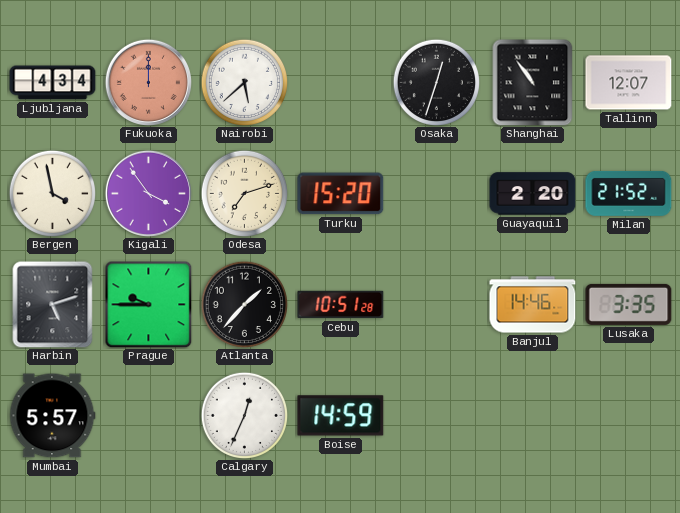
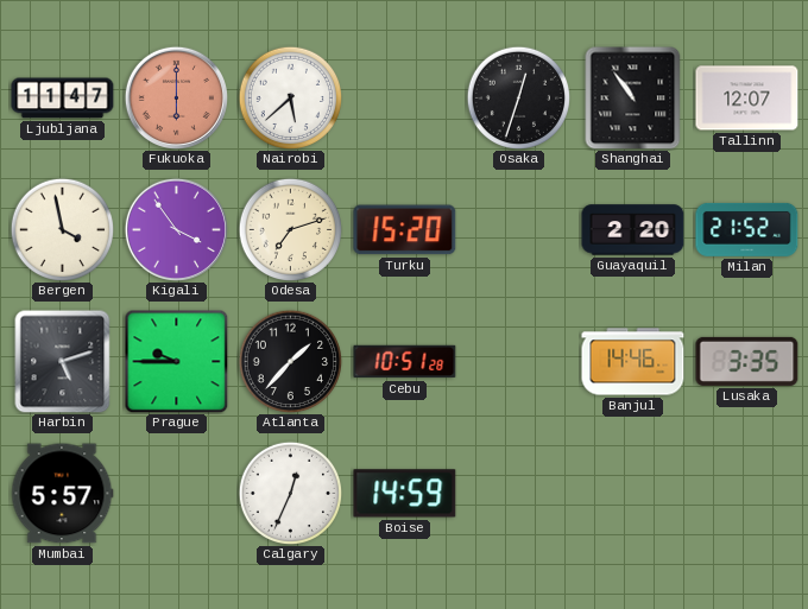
Ljubljana: 4:34 -> 11:47 (63, 99)
Fukuoka: 12:00 -> 6:00 (176, 97)
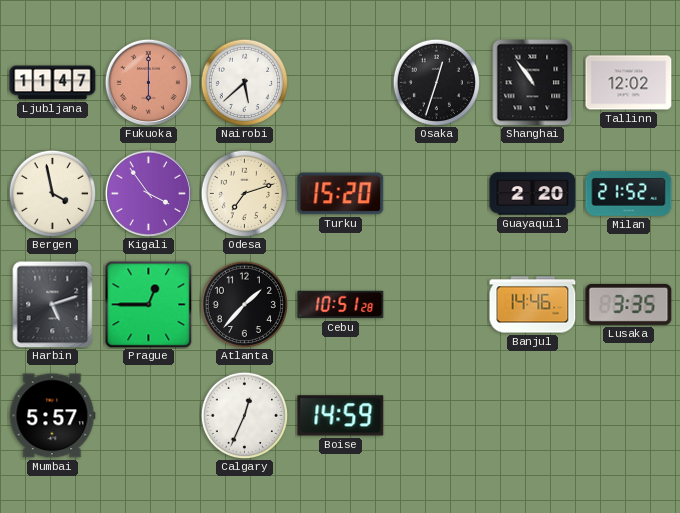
Tallinn: 12:07 -> 12:02 (629, 83)
Prague: 9:45 -> 12:45 (148, 304)
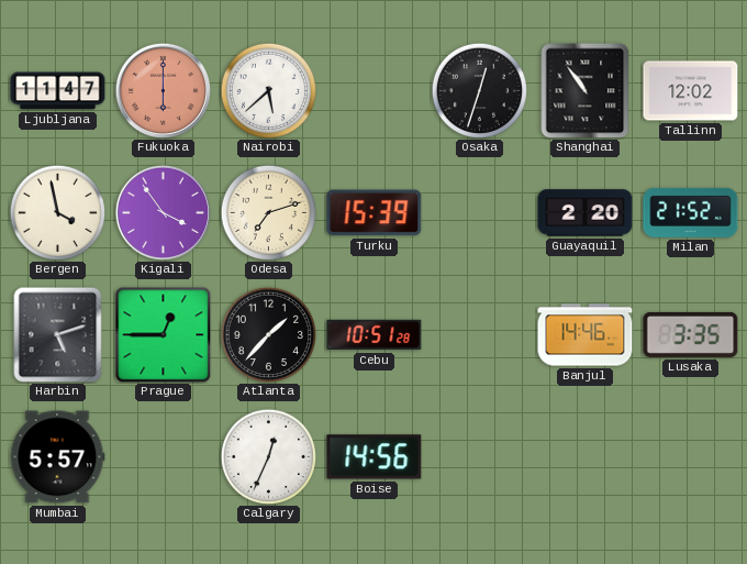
Turku: 15:20 -> 15:39 (375, 213)
Boise: 14:59 -> 14:56 (375, 457)
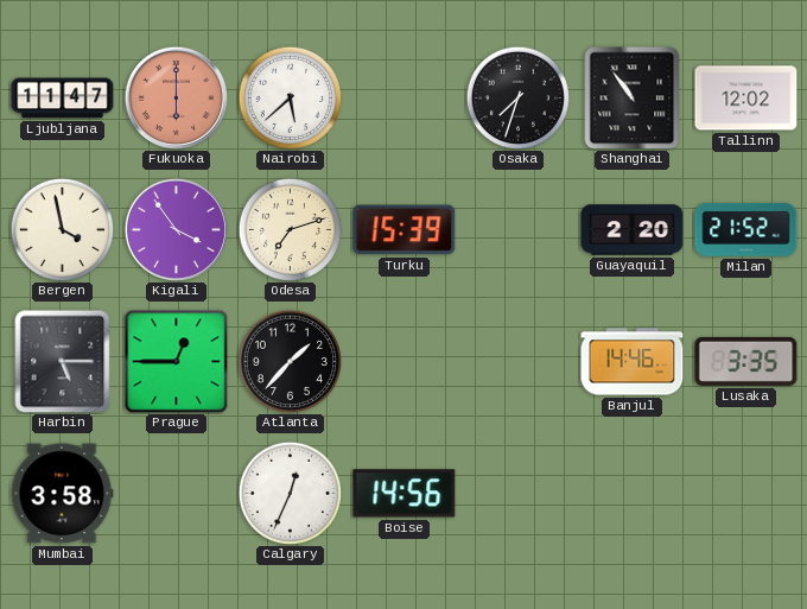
Osaka: 12:33 -> 7:33 (517, 97)
Harbin: 5:12 -> 5:15 (63, 361)
Cebu: 10:51 -> none (375, 335)
Mumbai: 5:57 -> 3:58 (62, 494)
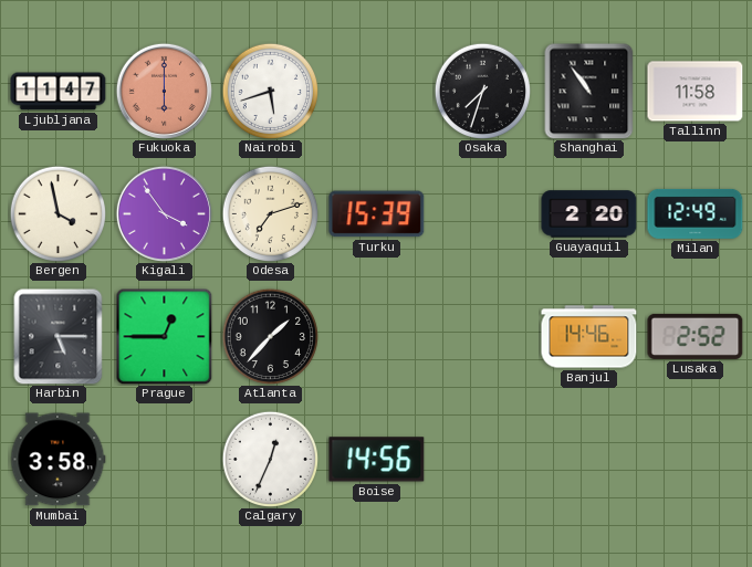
Nairobi: 5:38 -> 5:42 (270, 91)
Tallinn: 12:02 -> 11:58 (696, 92)
Milan: 21:52 -> 12:49 (696, 213)
Lusaka: 3:35 -> 2:52 (696, 336)
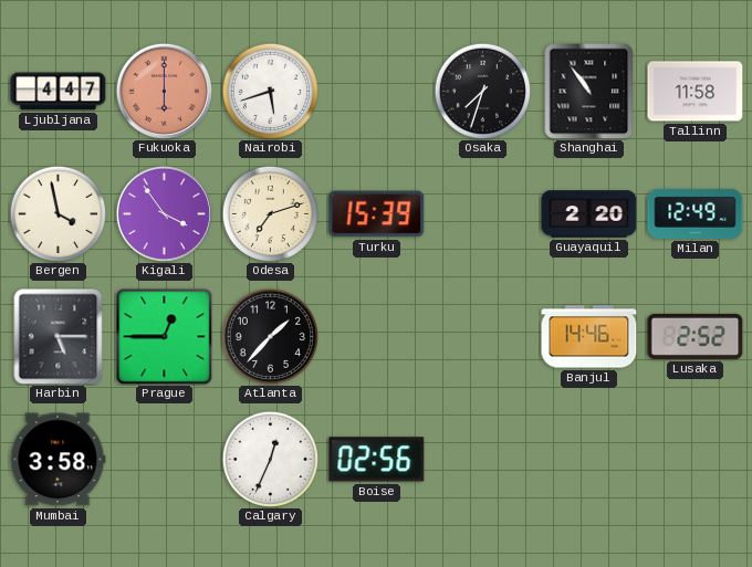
Ljubljana: 11:47 -> 4:47 (59, 92)
Boise: 14:56 -> 02:56 (377, 460)
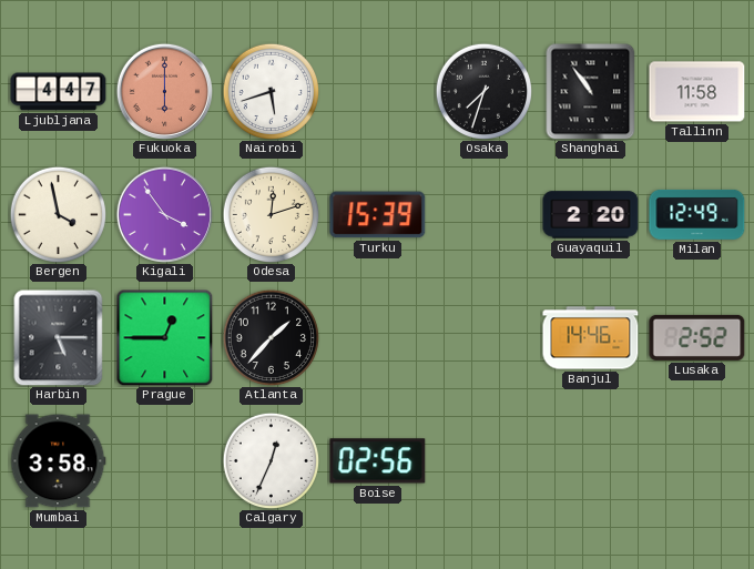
Odesa: 7:12 -> 12:12 (271, 214)
